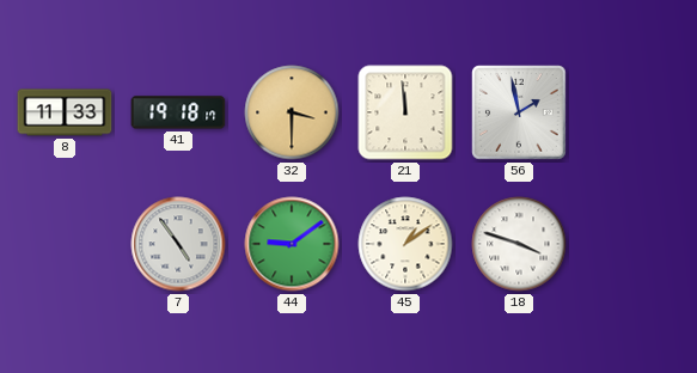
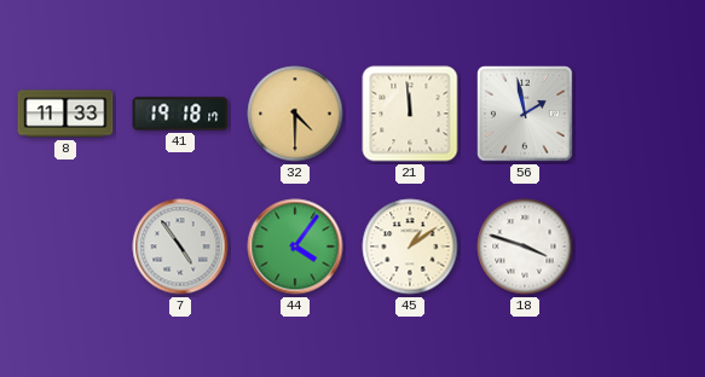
32: 3:30 -> 4:30 (295, 114)
44: 9:09 -> 4:06 (295, 246)
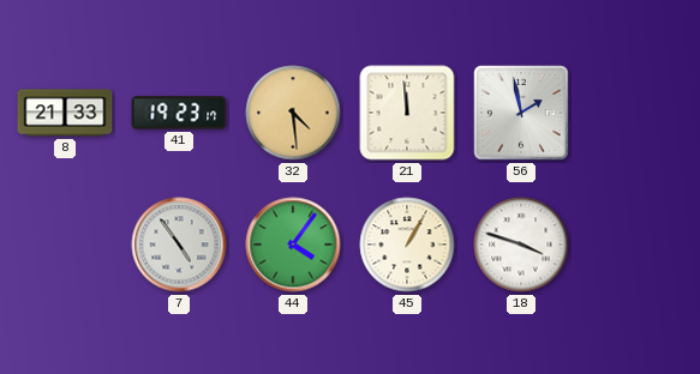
8: 11:33 -> 21:33 (65, 113)
41: 19:18 -> 19:23 (179, 113)
32: 4:30 -> 4:29 (293, 113)
45: 1:09 -> 1:05 (407, 245)
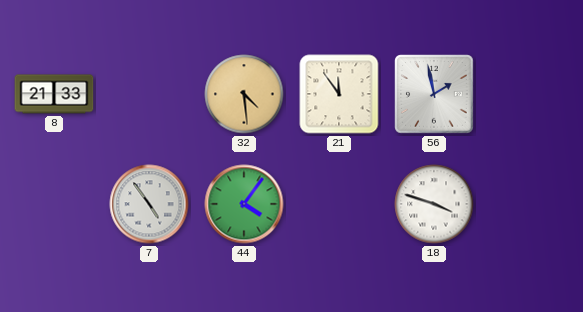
41: 19:23 -> none (179, 113)
21: 11:59 -> 11:54 (339, 94)
45: 1:05 -> none (407, 245)
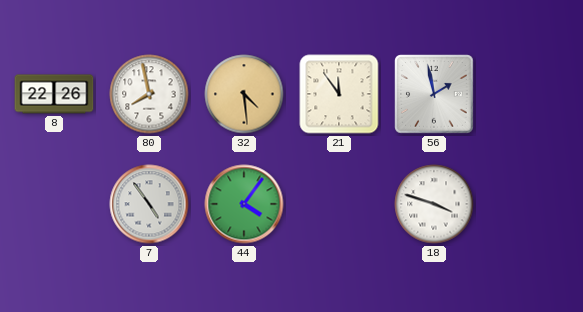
8: 21:33 -> 22:26 (54, 94)
80: none -> 7:58 (149, 94)
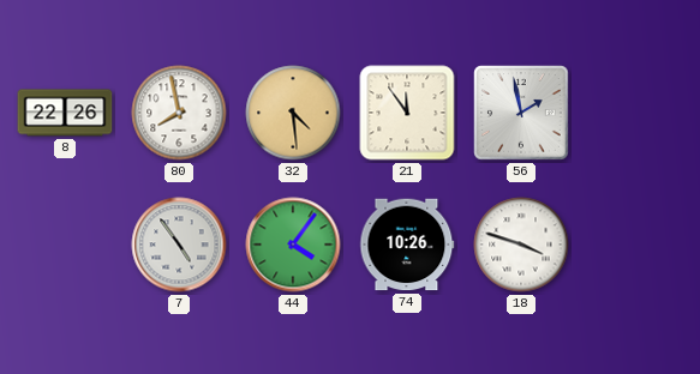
74: none -> 10:26 (407, 245)
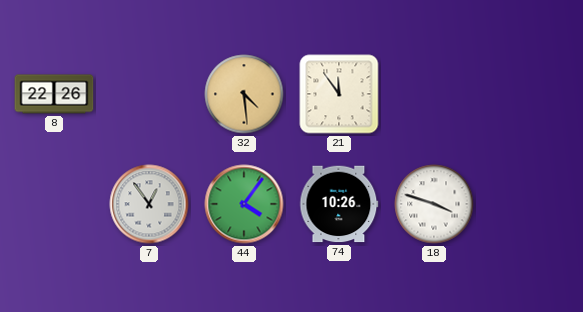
80: 7:58 -> none (179, 113)
56: 1:58 -> none (521, 113)
7: 4:54 -> 12:54 (149, 204)
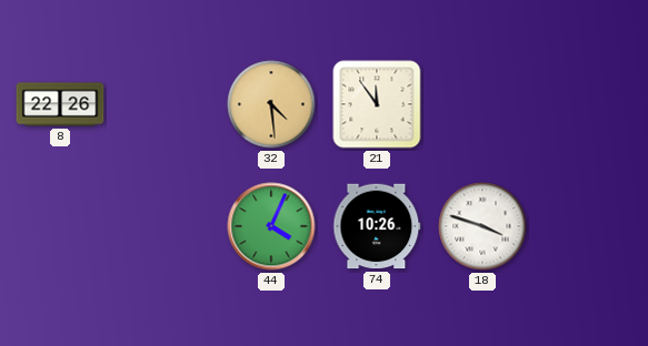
7: 12:54 -> none (149, 204)
44: 4:06 -> 4:04 (271, 226)
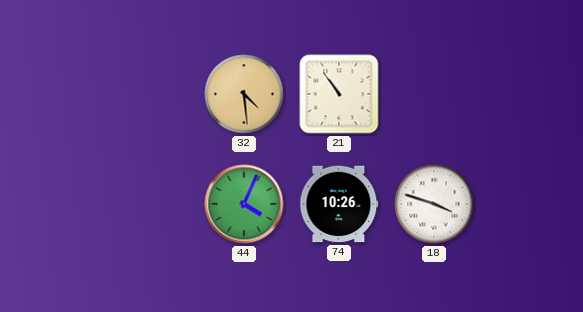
8: 22:26 -> none (60, 104)
21: 11:54 -> 10:54 (339, 94)
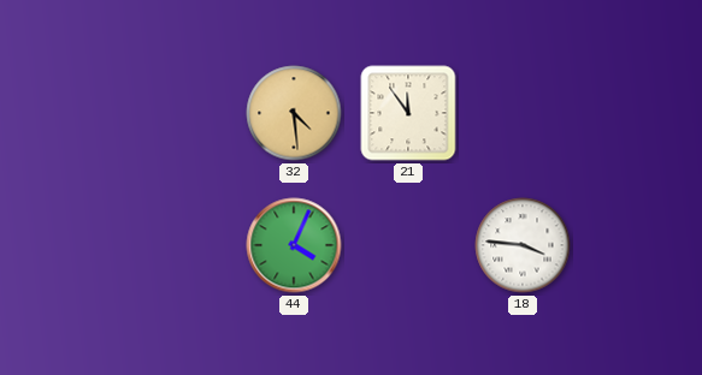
21: 10:54 -> 11:54 (408, 113)
74: 10:26 -> none (339, 204)
18: 3:48 -> 3:46 (523, 245)
